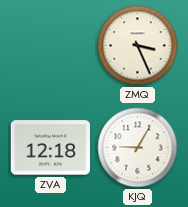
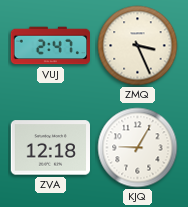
VUJ: none -> 2:47 (51, 46)
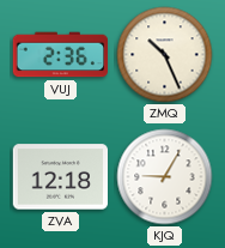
VUJ: 2:47 -> 2:36 (61, 55)
ZMQ: 3:26 -> 10:26 (165, 55)
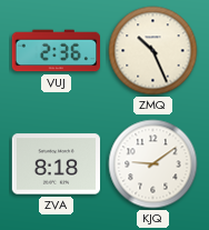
ZVA: 12:18 -> 8:18 (57, 164)
KJQ: 9:05 -> 9:09 (153, 164)
